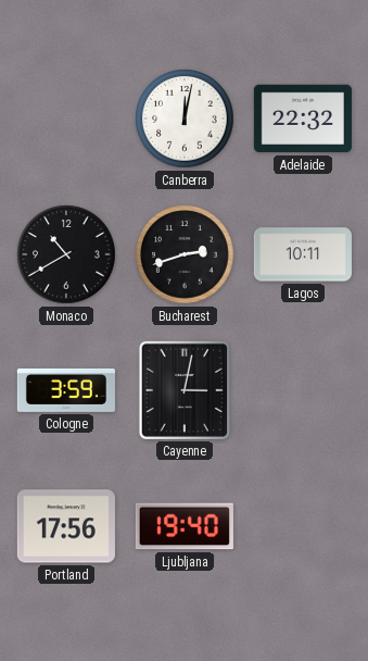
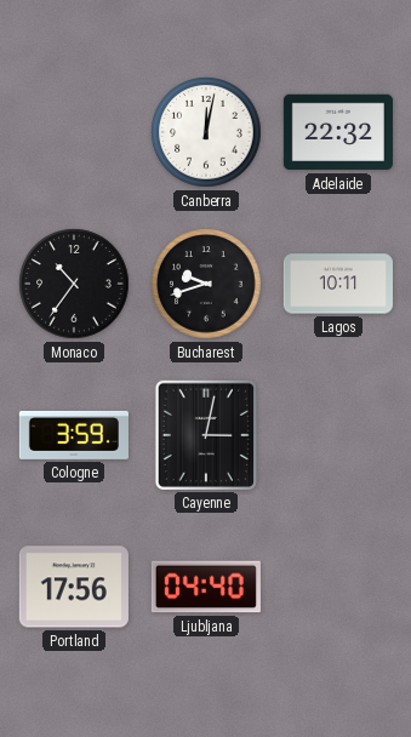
Monaco: 10:40 -> 10:36 (74, 284)
Bucharest: 2:42 -> 9:42 (206, 284)
Ljubljana: 19:40 -> 04:40 (206, 587)
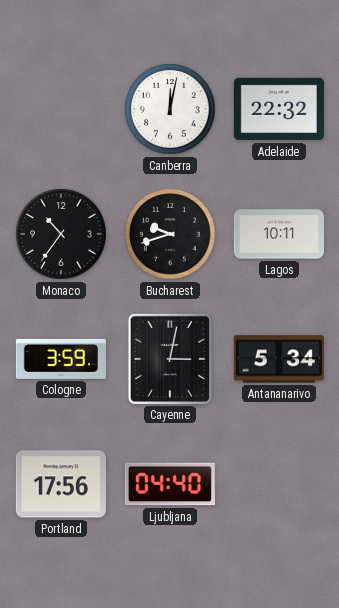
Antananarivo: none -> 5:34 (279, 359)
